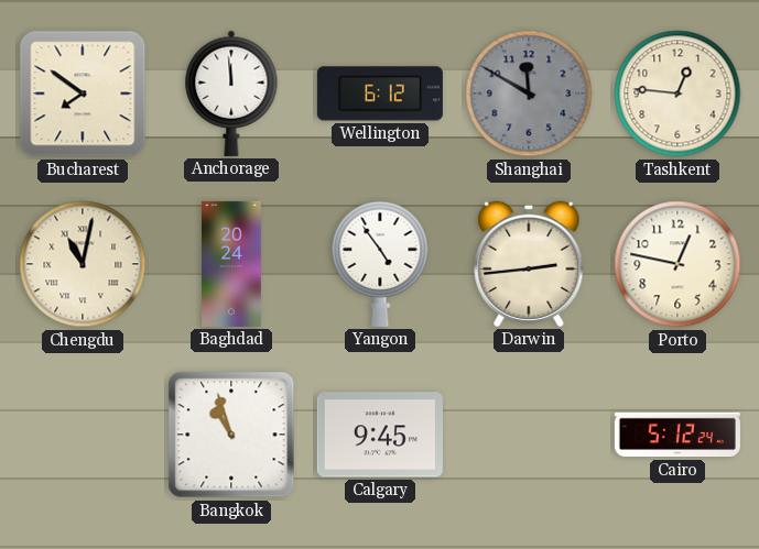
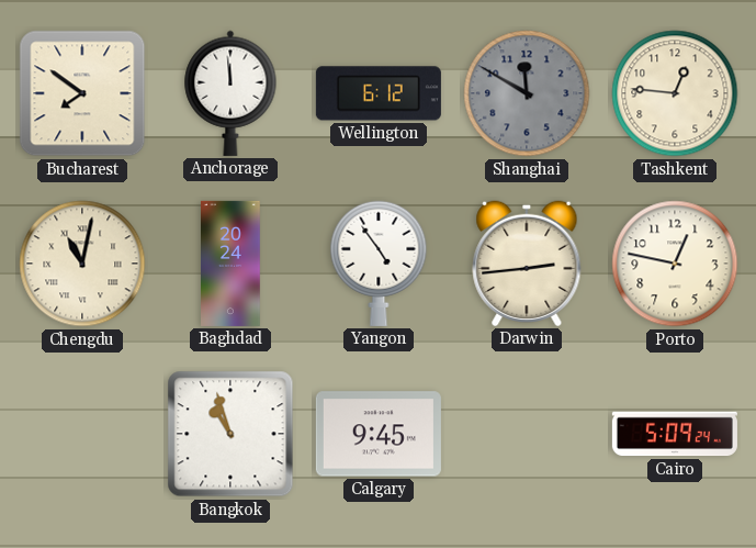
Cairo: 5:12 -> 5:09 (675, 434)
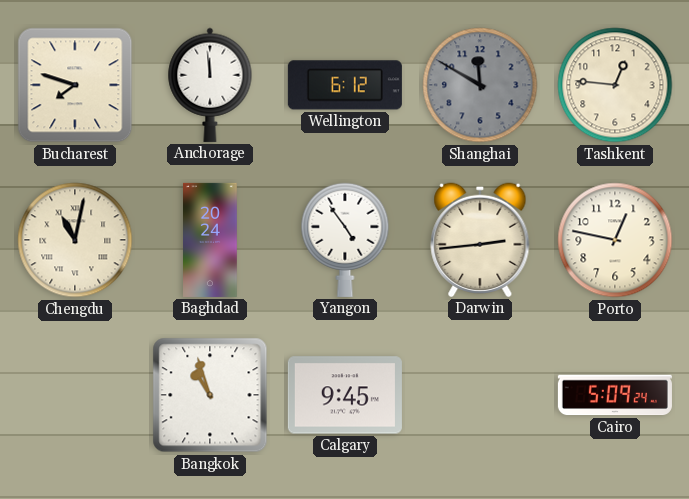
Bucharest: 7:51 -> 7:48 (75, 85)
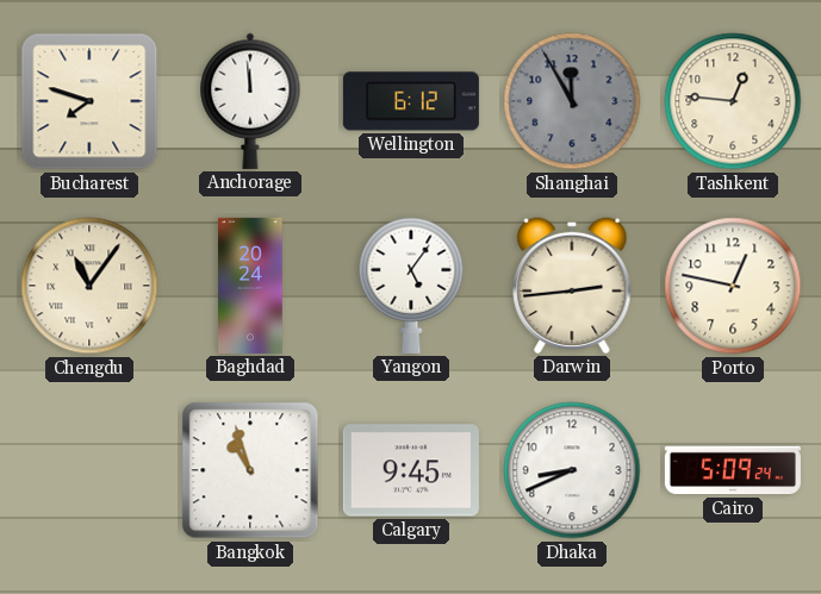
Shanghai: 11:50 -> 11:55 (572, 101)
Chengdu: 11:02 -> 11:06 (89, 286)
Yangon: 4:54 -> 5:06 (411, 286)
Dhaka: none -> 8:41 (572, 470)
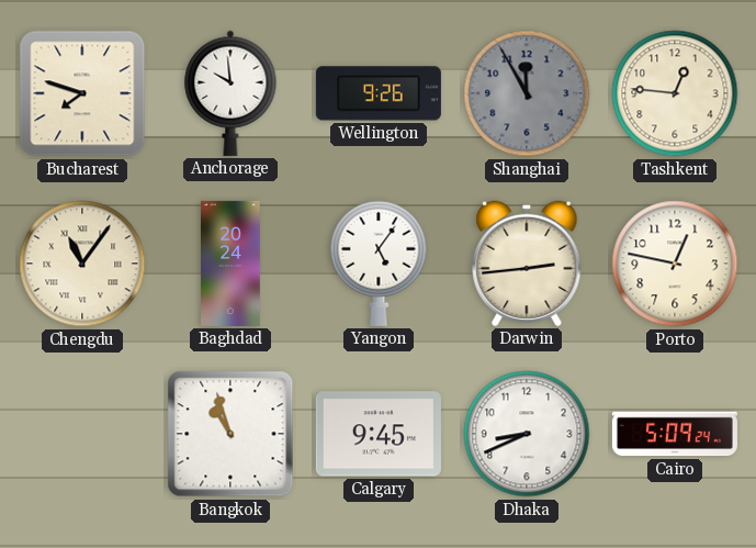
Anchorage: 11:59 -> 9:59 (230, 93)
Wellington: 6:12 -> 9:26 (379, 93)
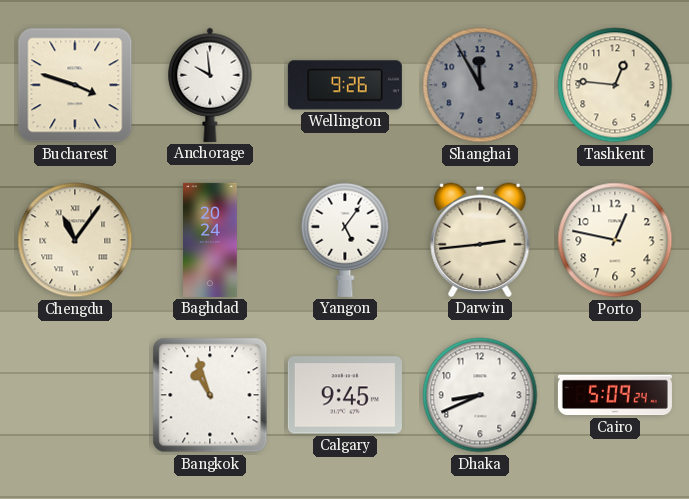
Bucharest: 7:48 -> 3:48 (75, 85)
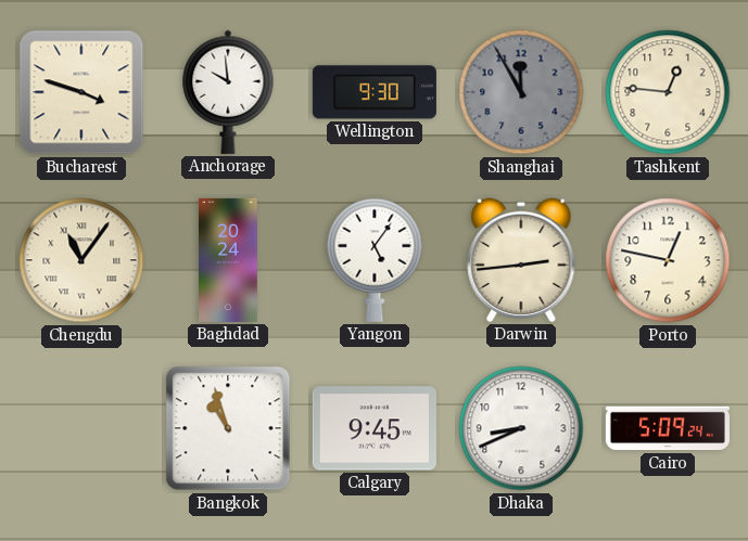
Wellington: 9:26 -> 9:30 (375, 92)
